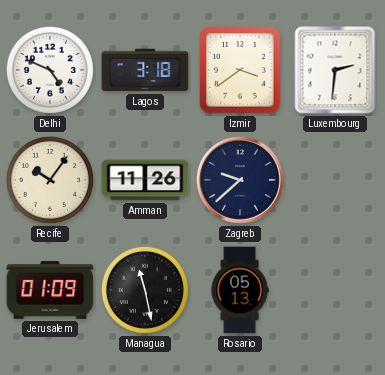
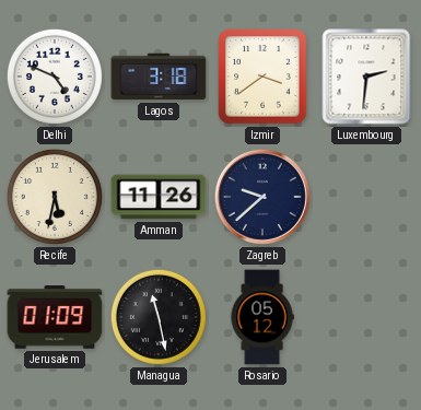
Recife: 10:06 -> 5:32 (55, 197)
Rosario: 05:13 -> 05:12 (262, 317)
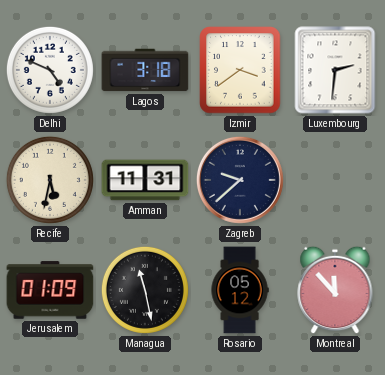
Amman: 11:26 -> 11:31 (145, 180)
Montreal: none -> 11:53 (335, 290)
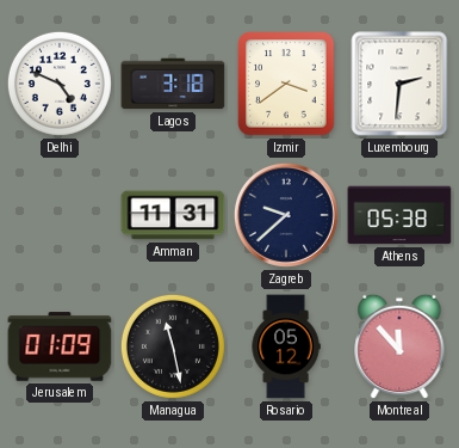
Recife: 5:32 -> none (50, 180)
Athens: none -> 05:38 (399, 215)
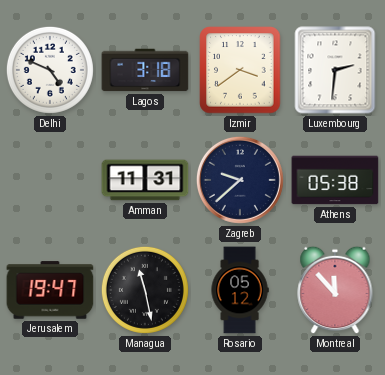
Jerusalem: 01:09 -> 19:47 (50, 290)
